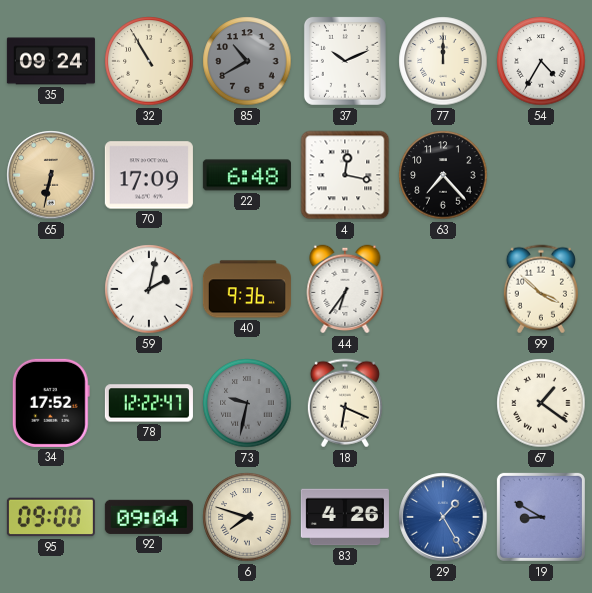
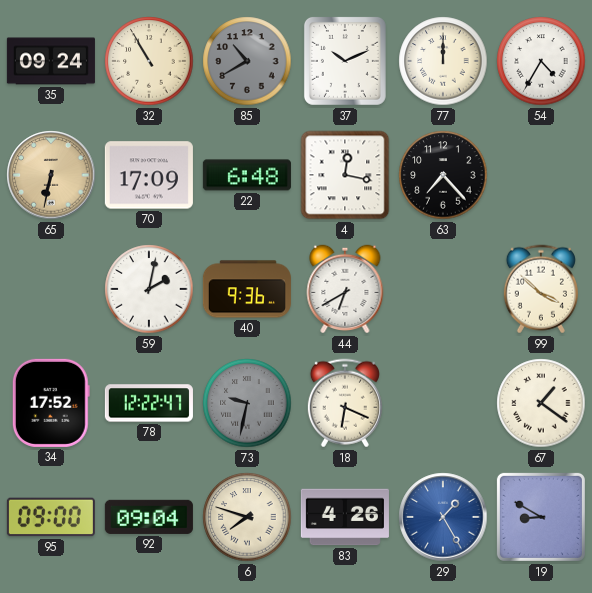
44: 6:36 -> 6:40 (345, 289)
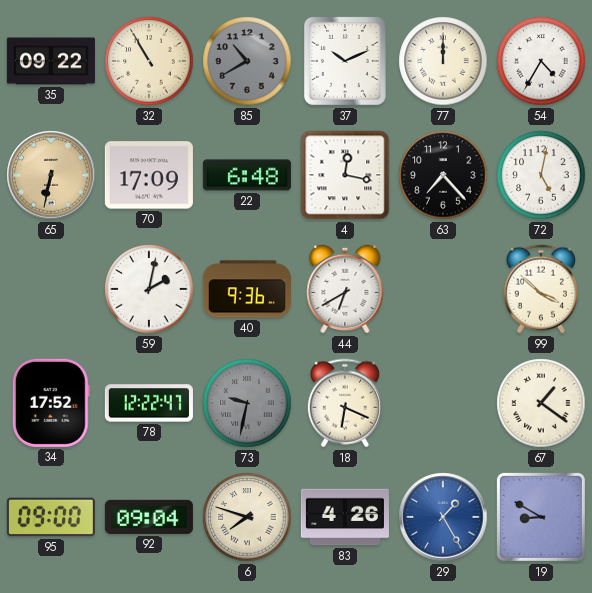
35: 09:24 -> 09:22 (51, 61)
72: none -> 5:02 (541, 175)
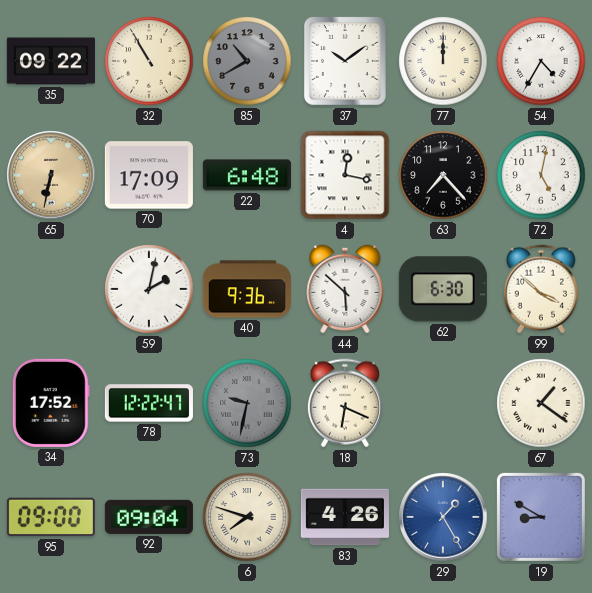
37: 10:11 -> 10:09 (345, 61)
44: 6:40 -> 5:52 (345, 289)
62: none -> 6:30 (443, 289)
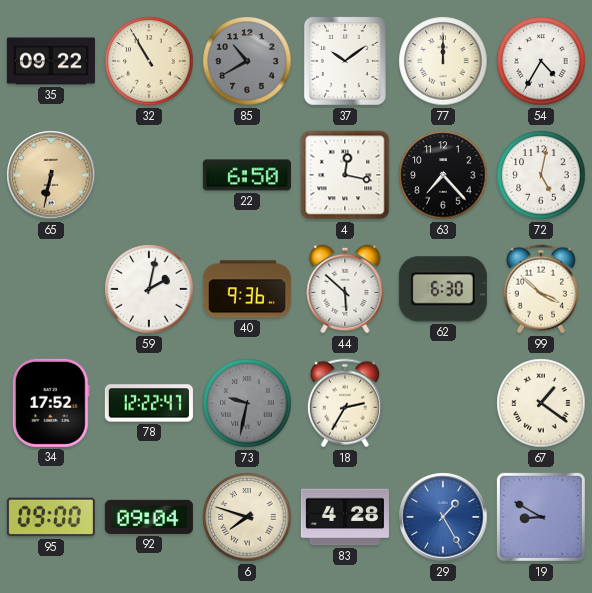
70: 17:09 -> none (149, 175)
22: 6:48 -> 6:50 (247, 175)
18: 6:19 -> 2:35 (345, 403)
83: 4:26 -> 4:28 (345, 517)
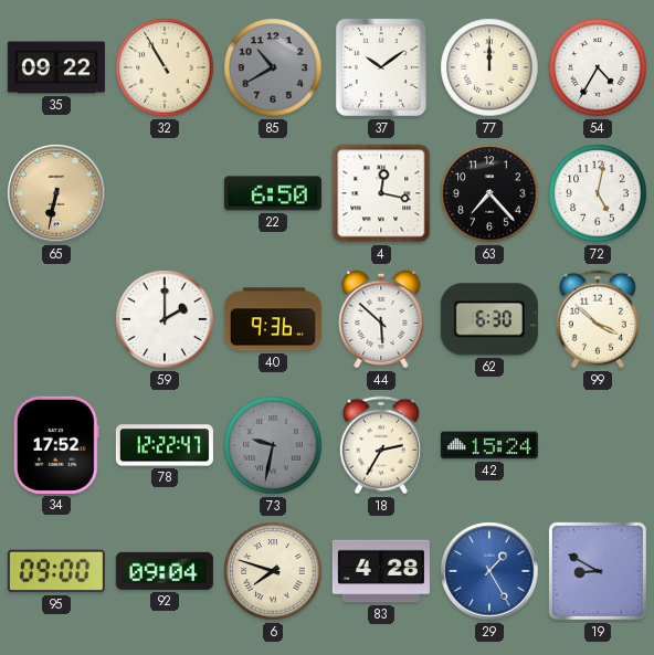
59: 2:02 -> 2:00 (165, 319)
42: none -> 15:24 (489, 445)
67: 1:21 -> none (541, 403)
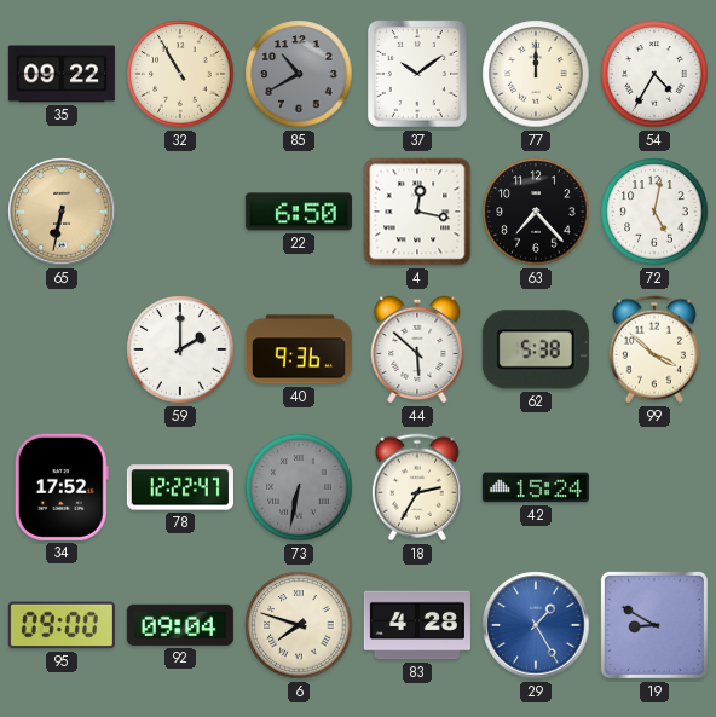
62: 6:30 -> 5:38 (536, 349)
73: 9:32 -> 6:32 (299, 487)
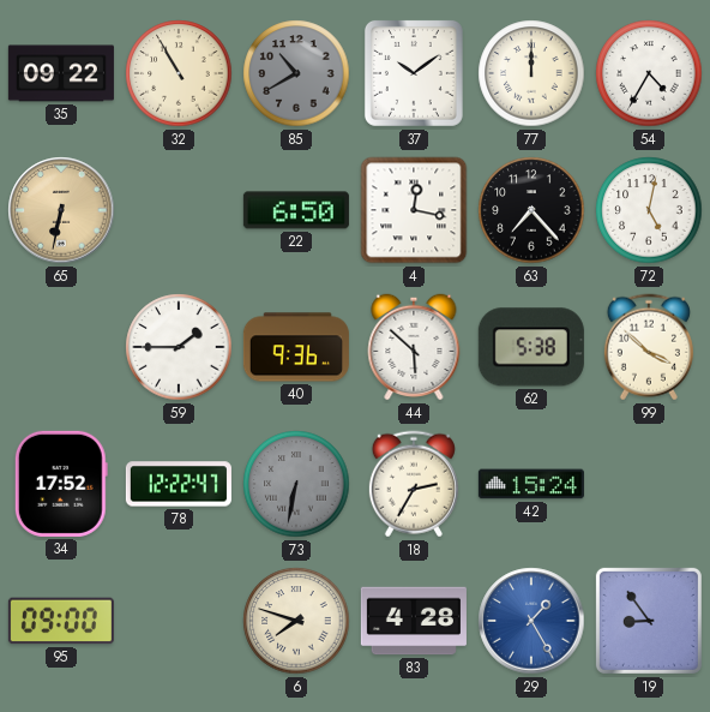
59: 2:00 -> 1:45 (179, 347)
92: 09:04 -> none (180, 625)
19: 8:50 -> 8:54 (649, 621)
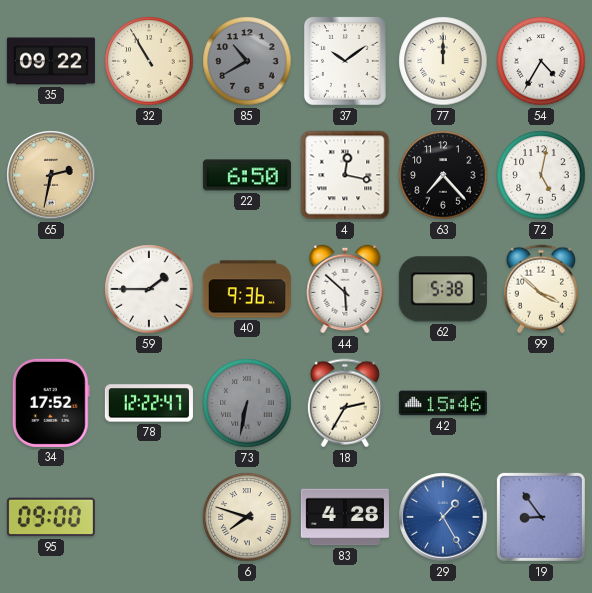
65: 6:32 -> 2:32 (51, 175)
42: 15:24 -> 15:46 (443, 403)
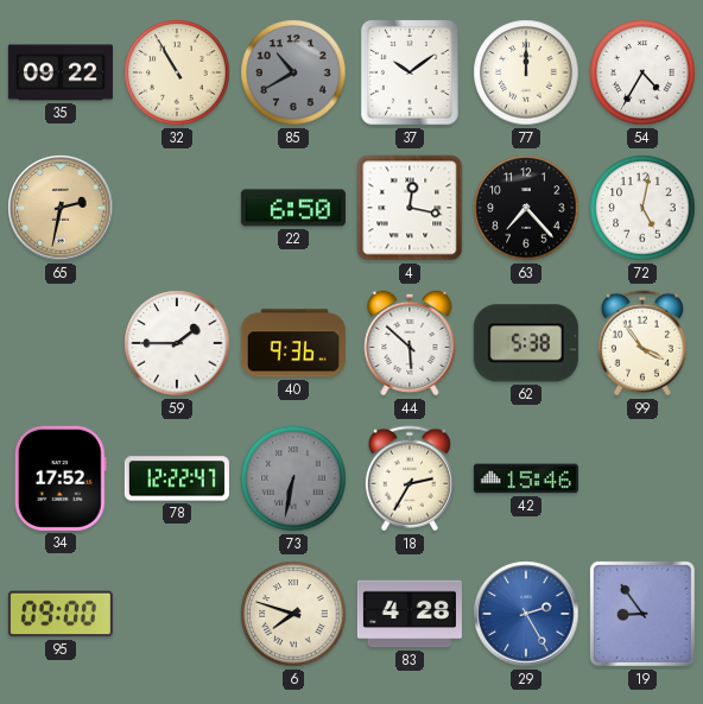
99: 3:52 -> 3:54 (642, 343)
29: 1:25 -> 2:25 (526, 614)
